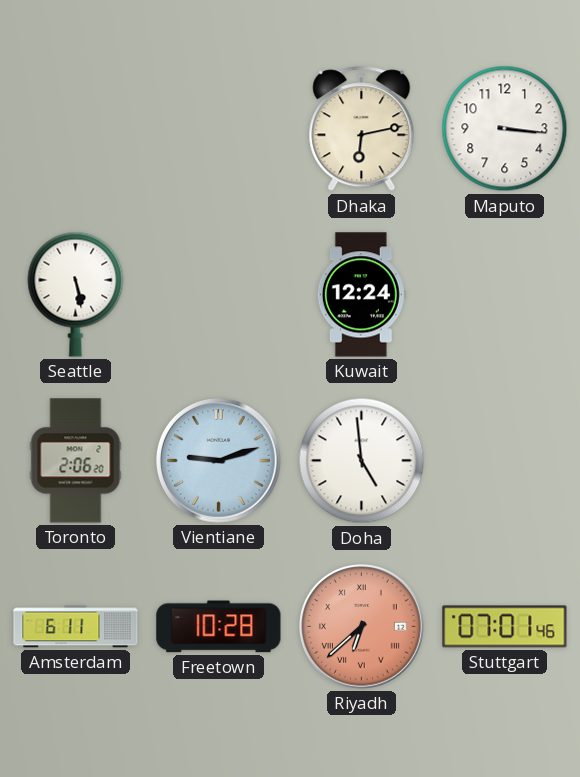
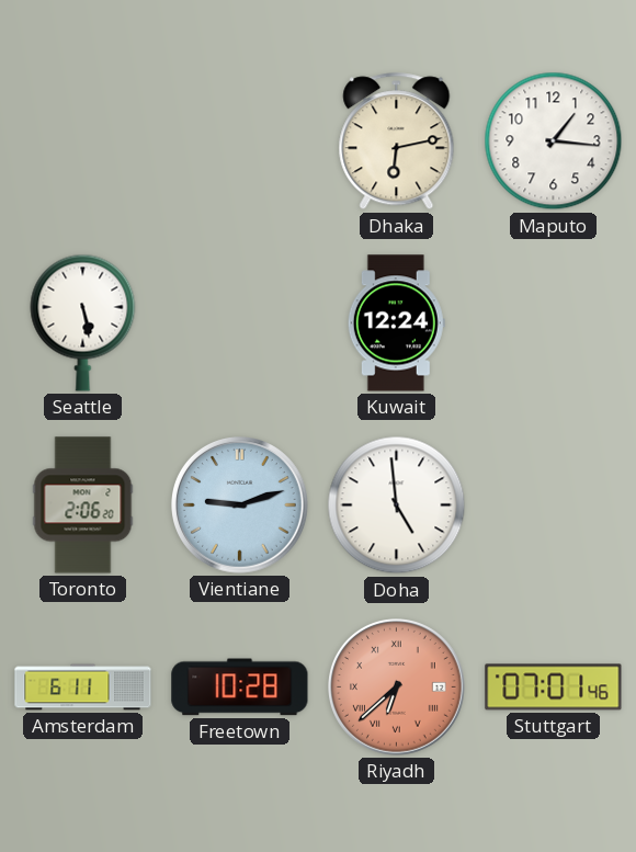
Maputo: 3:16 -> 1:16 (554, 141)
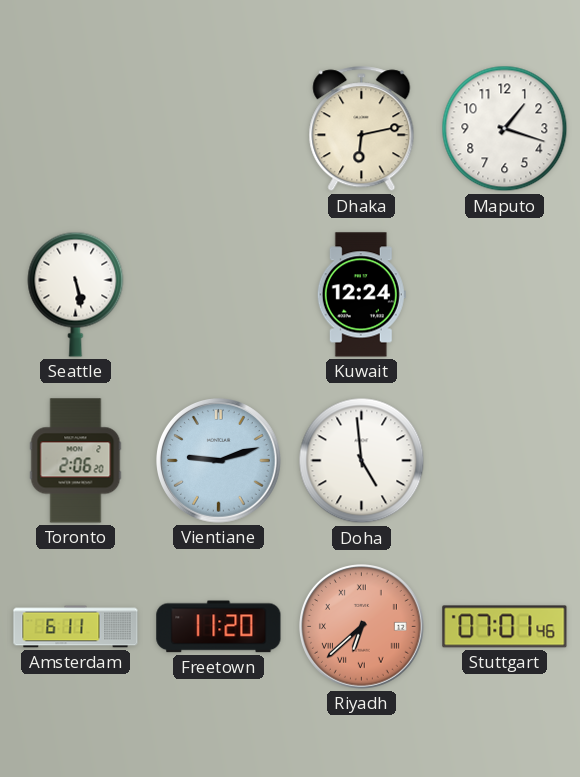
Maputo: 1:16 -> 1:18 (505, 129)
Freetown: 10:28 -> 11:20 (219, 627)
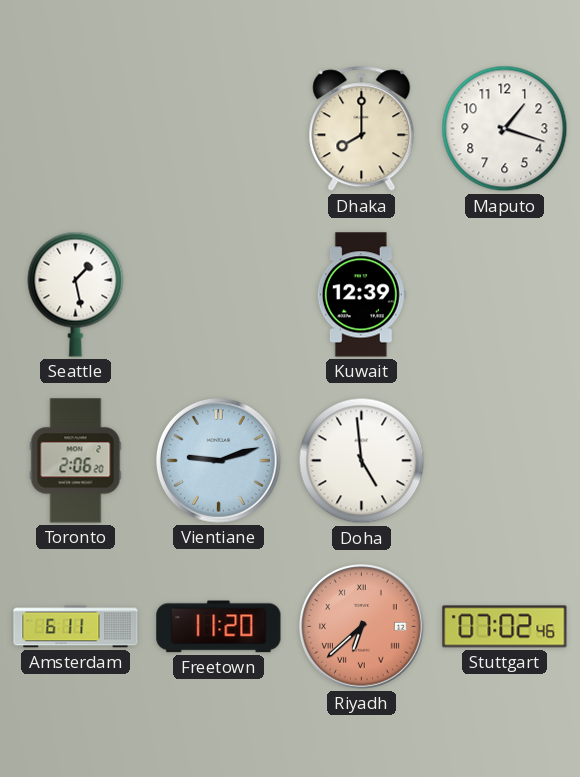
Dhaka: 6:13 -> 8:00 (362, 129)
Seattle: 5:28 -> 1:28 (76, 294)
Kuwait: 12:24 -> 12:39 (361, 295)
Stuttgart: 07:01 -> 07:02 (505, 627)
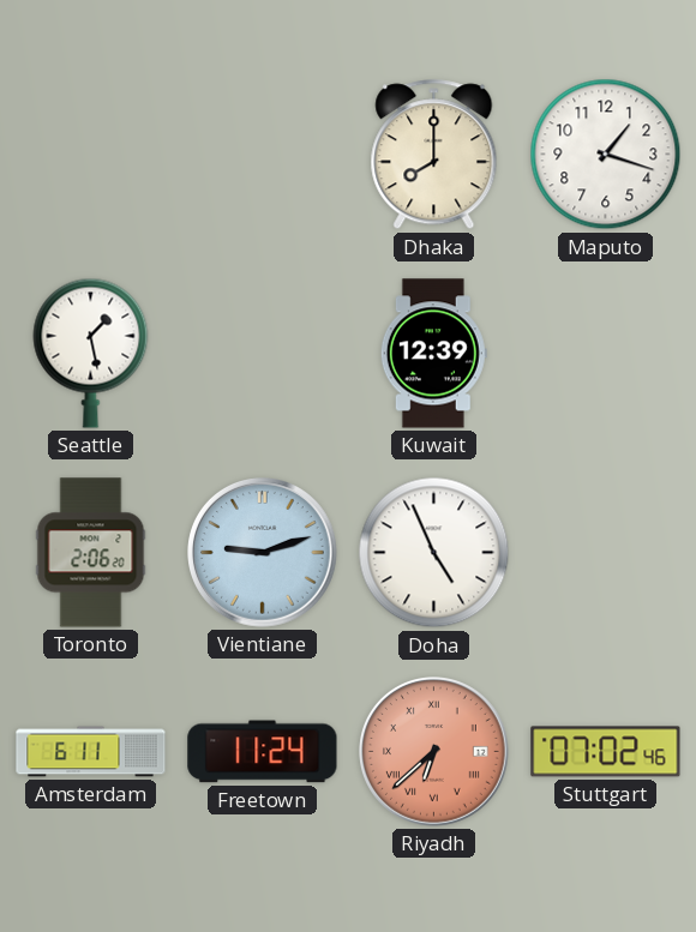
Doha: 4:59 -> 4:56 (434, 553)
Freetown: 11:20 -> 11:24 (263, 752)
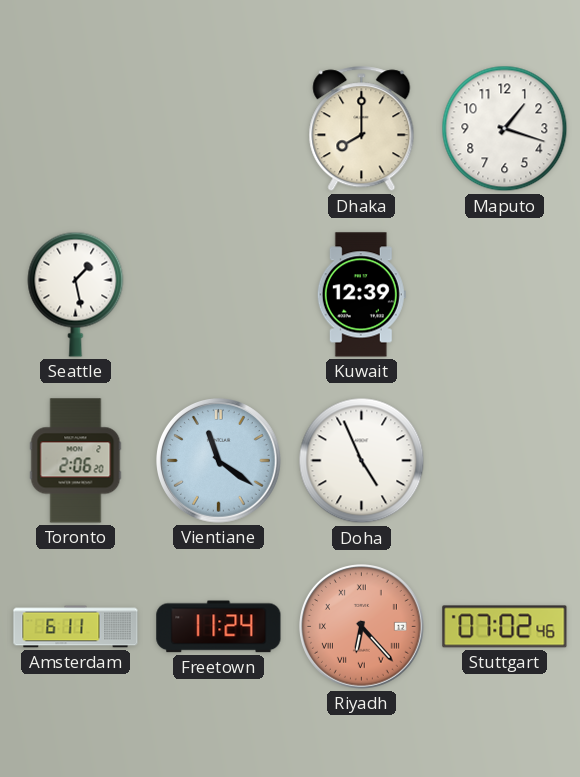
Vientiane: 9:12 -> 11:21 (219, 461)
Riyadh: 6:38 -> 6:23 (362, 627)
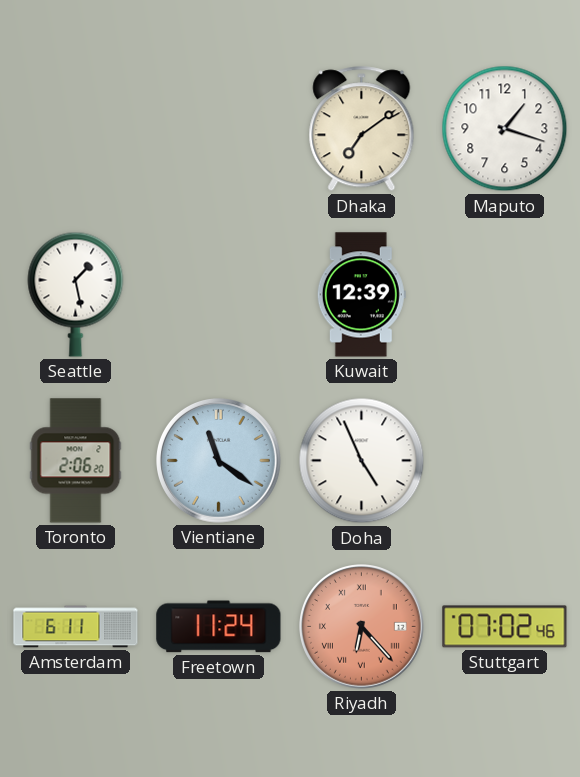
Dhaka: 8:00 -> 7:09 (362, 129)
